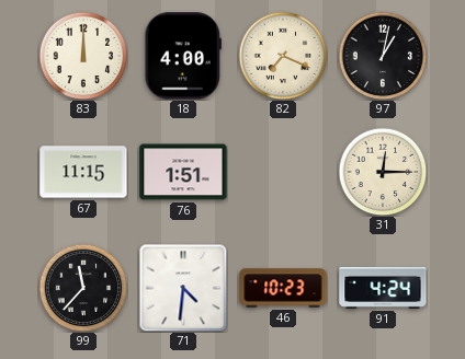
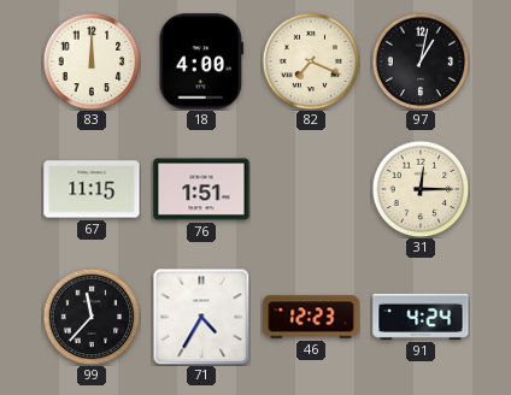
71: 4:31 -> 4:35 (201, 317)
46: 10:23 -> 12:23 (311, 317)
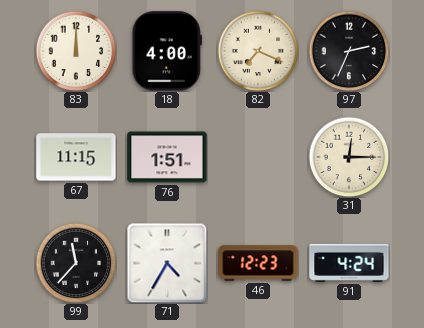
97: 1:02 -> 2:34 (349, 51)
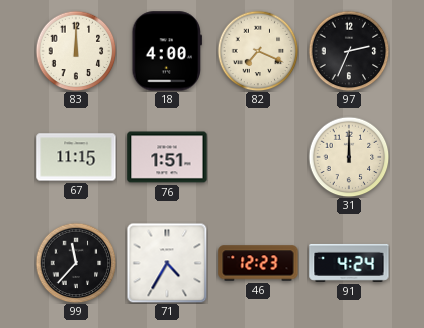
31: 12:15 -> 12:00 (349, 157)
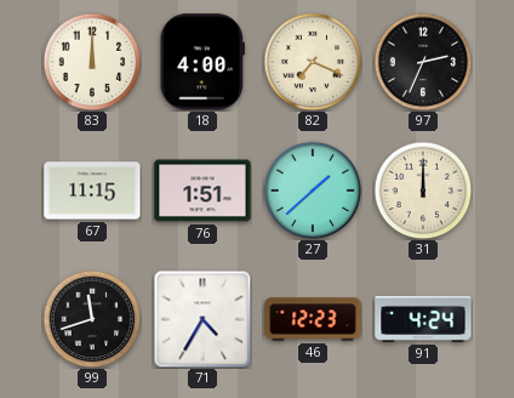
27: none -> 1:38 (313, 191)
99: 11:37 -> 11:42 (92, 319)
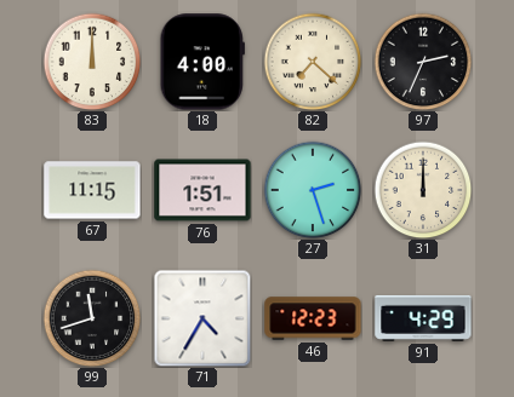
82: 7:19 -> 7:22 (313, 62)
27: 1:38 -> 2:27 (313, 190)
91: 4:24 -> 4:29 (423, 318)
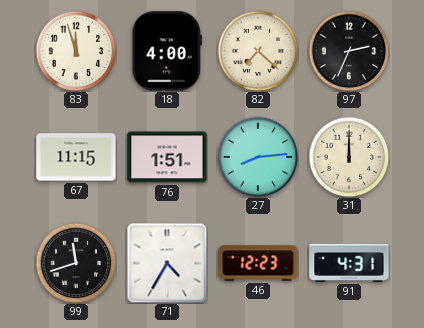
83: 12:00 -> 11:57 (76, 51)
27: 2:27 -> 8:14 (258, 157)
91: 4:29 -> 4:31 (349, 263)
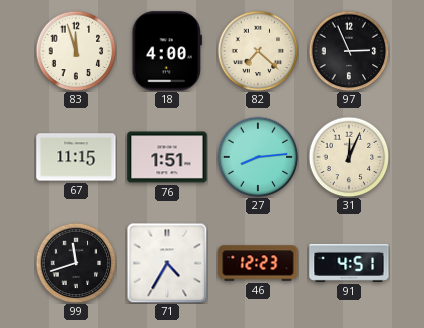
97: 2:34 -> 2:56 (349, 51)
31: 12:00 -> 12:04 (349, 157)
91: 4:31 -> 4:51 (349, 263)
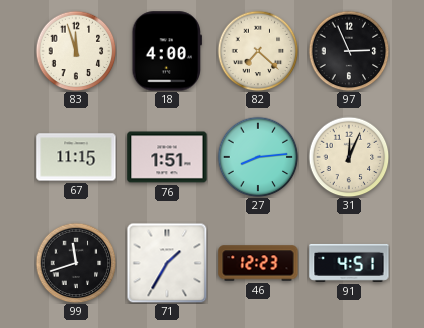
71: 4:35 -> 1:35 (167, 263)
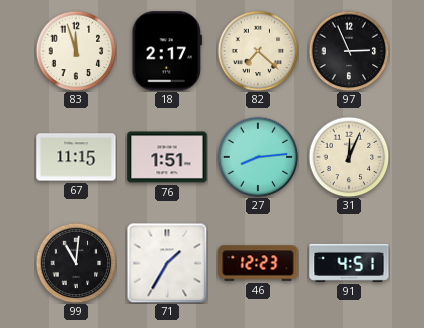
18: 4:00 -> 2:17 (167, 51)
99: 11:42 -> 11:01 (76, 263)
